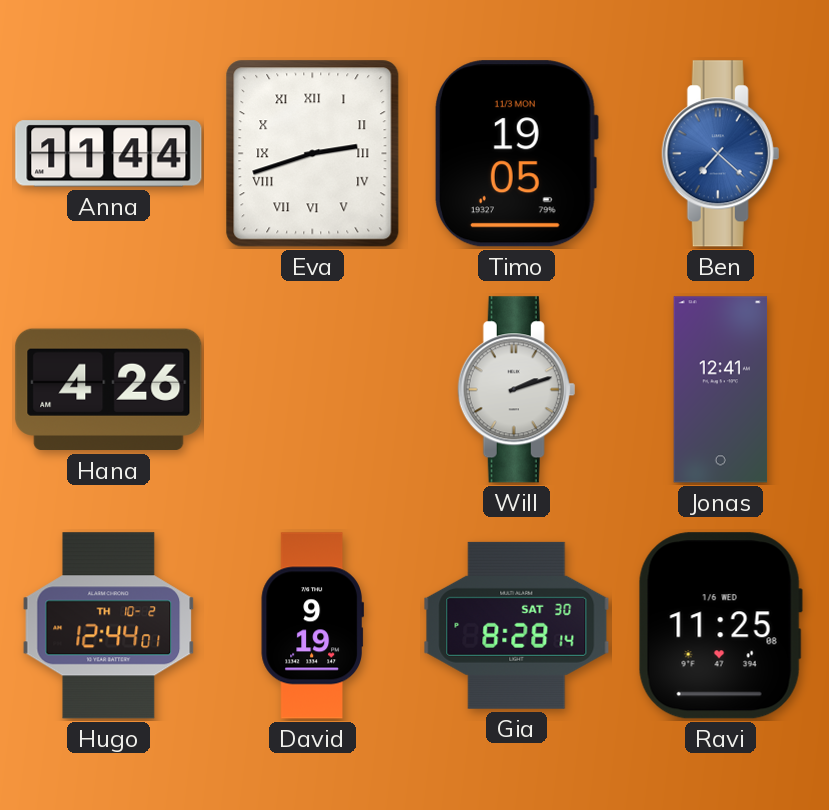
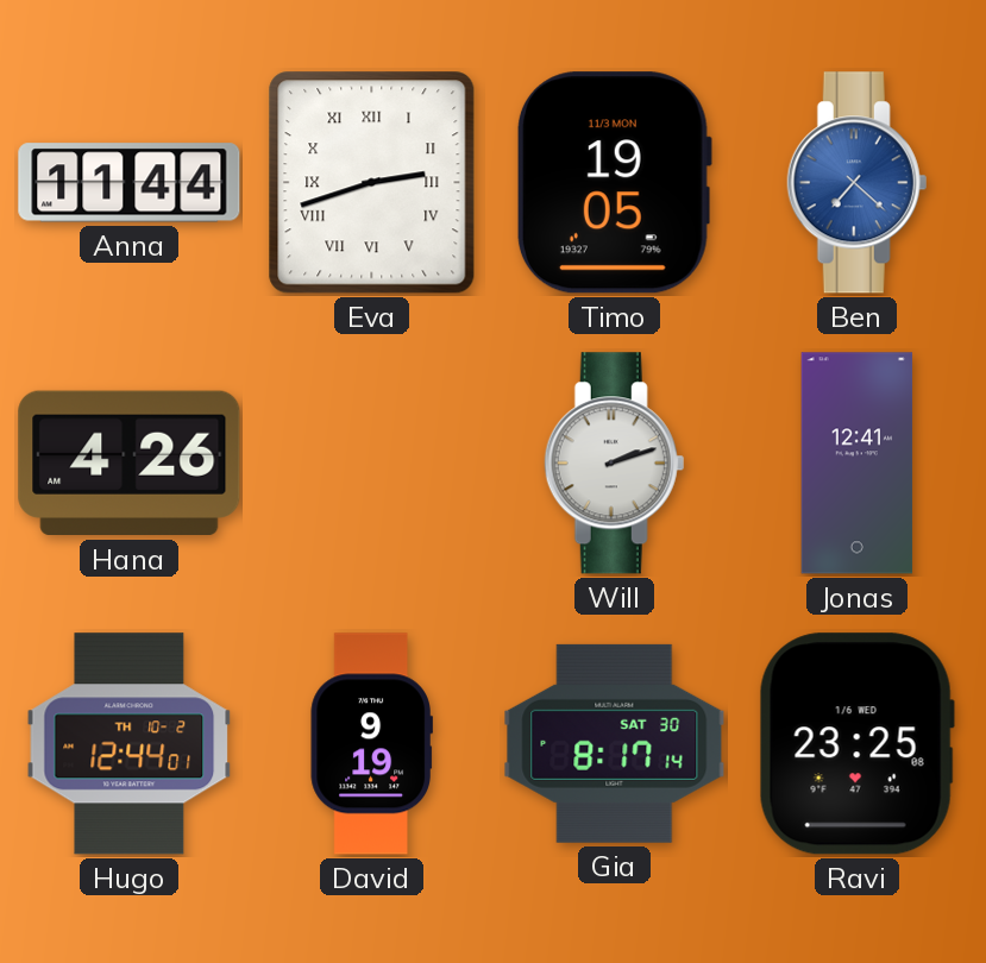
Gia: 8:28 -> 8:17 (615, 743)
Ravi: 11:25 -> 23:25 (856, 744)
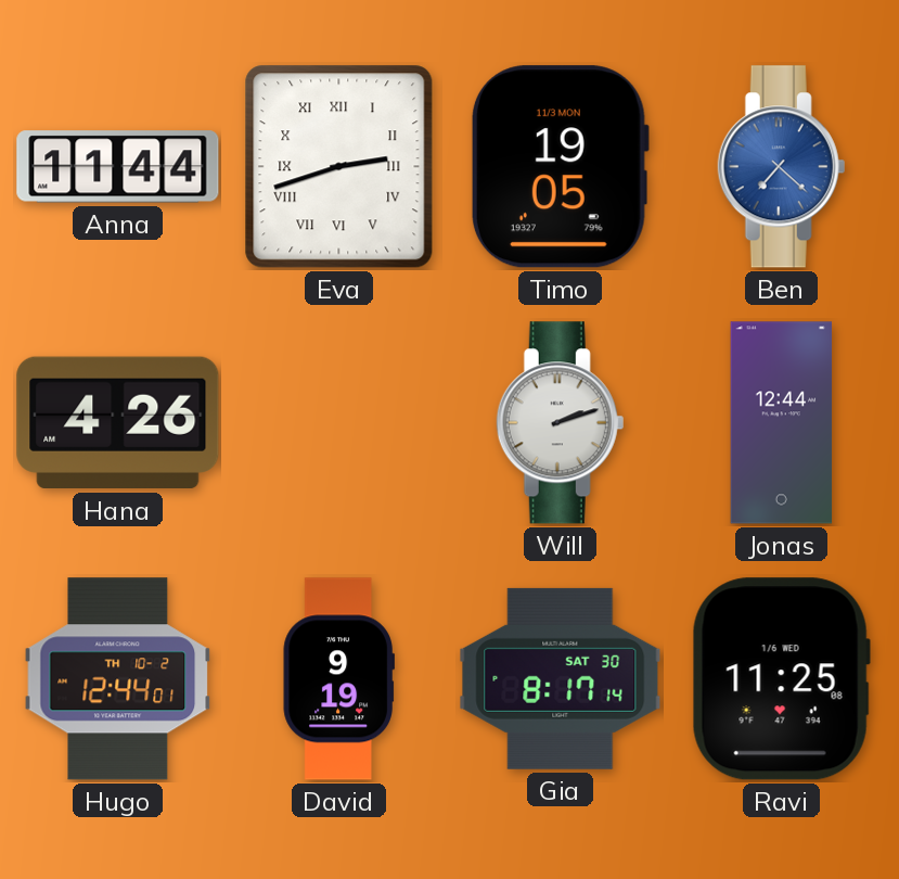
Jonas: 12:41 -> 12:44 (782, 423)
Ravi: 23:25 -> 11:25 (781, 679)
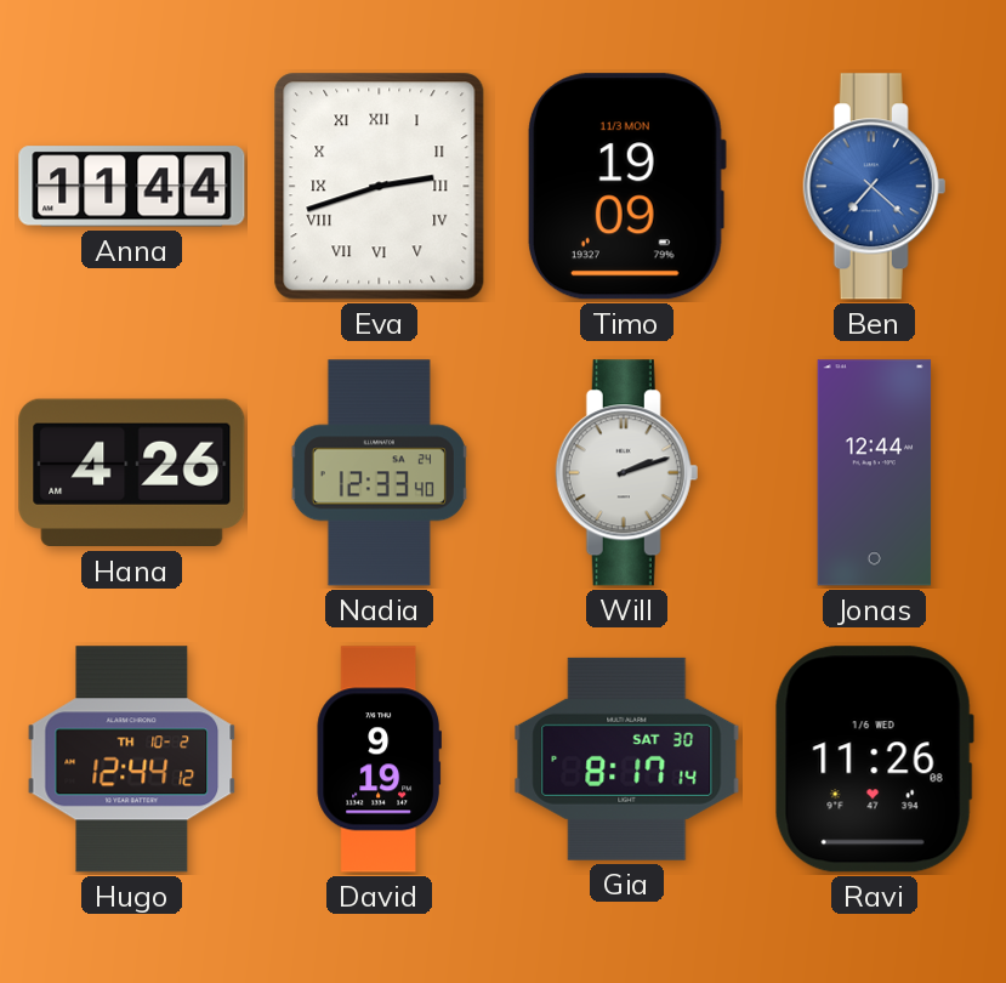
Timo: 19:05 -> 19:09 (626, 187)
Nadia: none -> 12:33 (379, 473)
Hugo: 12:44:01 -> 12:44:12 (132, 760)
Ravi: 11:25 -> 11:26 (874, 760)
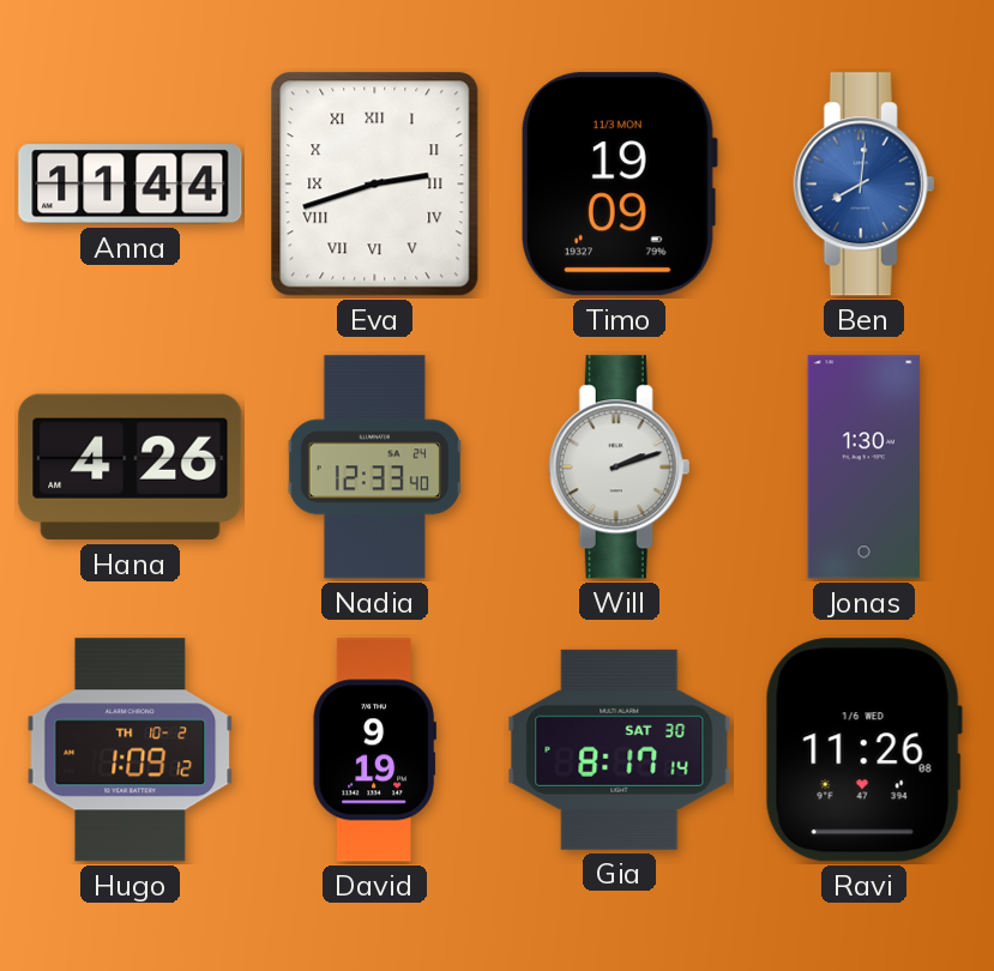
Ben: 7:22 -> 8:01 (865, 185)
Jonas: 12:44 -> 1:30 (865, 468)
Hugo: 12:44 -> 1:09 (131, 750)
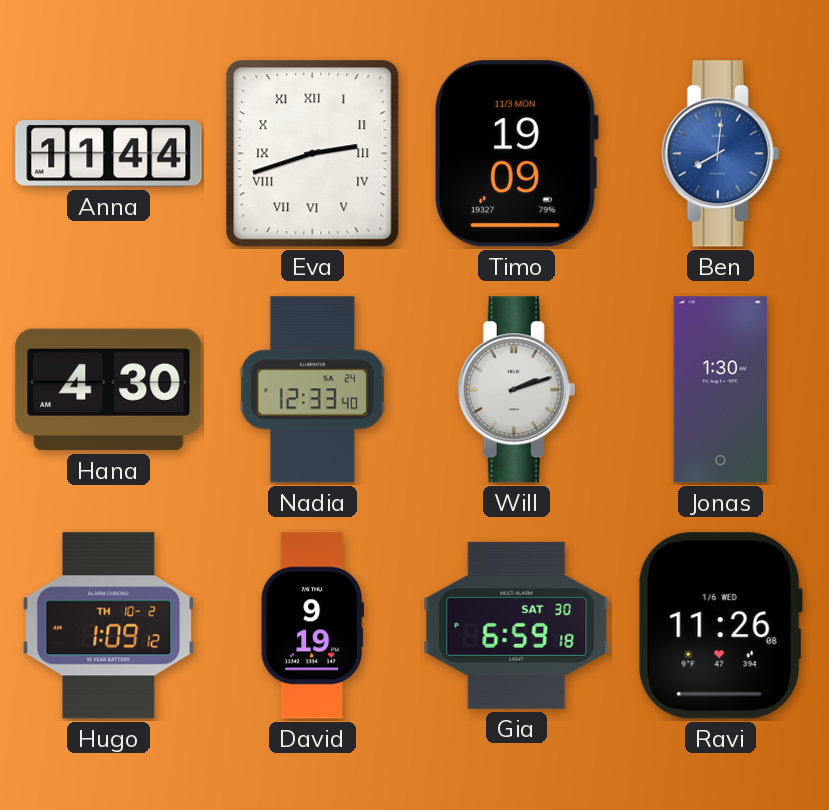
Hana: 4:26 -> 4:30 (109, 390)
Gia: 8:17 -> 6:59 (517, 625)
